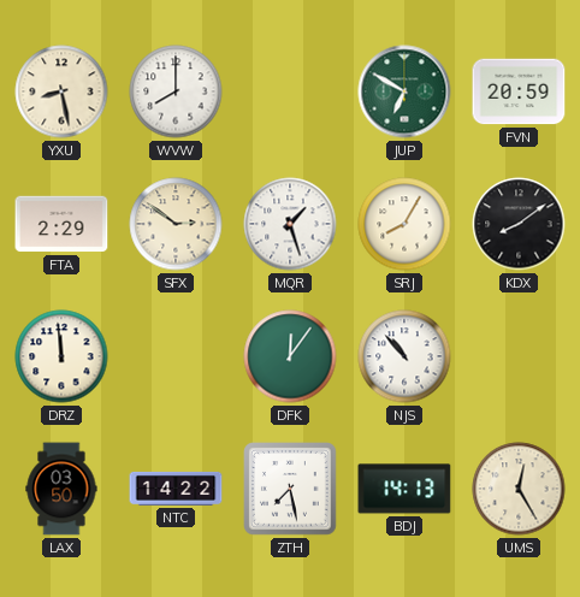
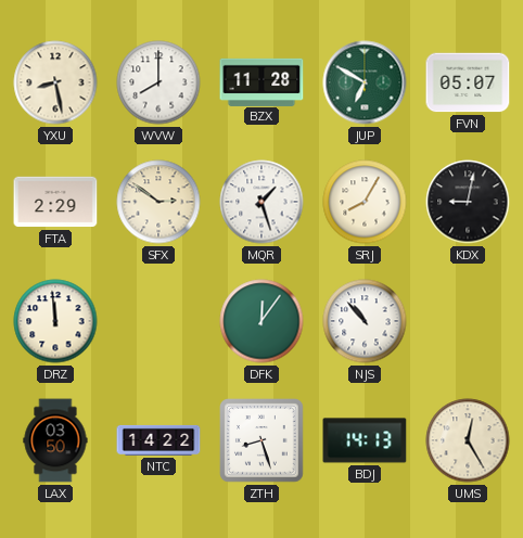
BZX: none -> 11:28 (261, 81)
FVN: 20:59 -> 05:07 (468, 82)
KDX: 8:09 -> 9:02 (468, 202)
ZTH: 7:28 -> 8:27 (263, 441)
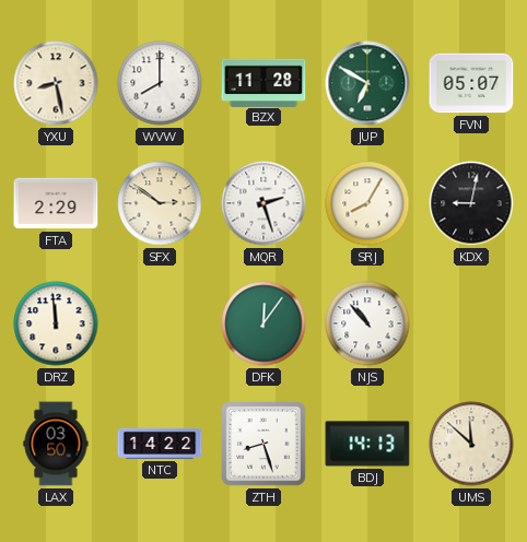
MQR: 1:27 -> 2:27 (263, 203)
UMS: 12:25 -> 11:52 (471, 444)
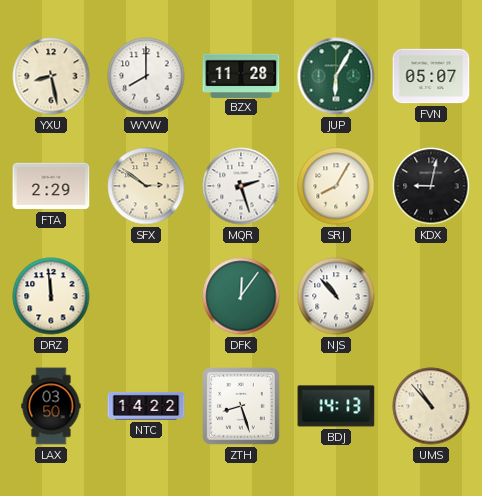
JUP: 6:50 -> 6:05 (336, 76)
UMS: 11:52 -> 10:53 (431, 406)
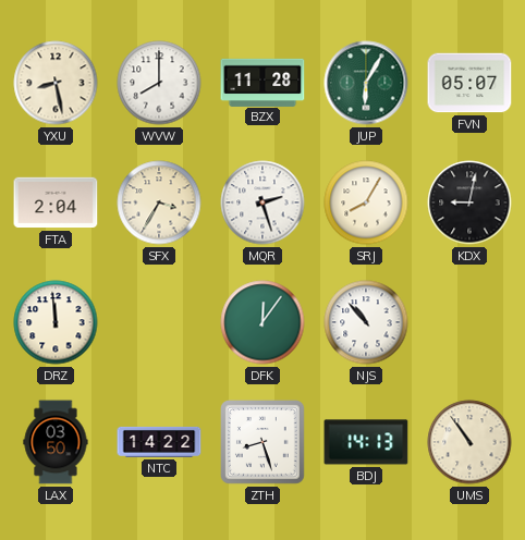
FTA: 2:29 -> 2:04 (56, 202)
SFX: 2:51 -> 3:35 (159, 202)
UMS: 10:53 -> 10:54 (469, 442)
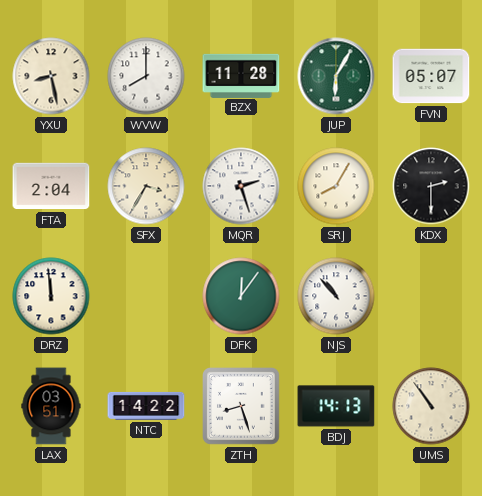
KDX: 9:02 -> 2:30 (431, 186)
LAX: 03:50 -> 03:51 (51, 406)
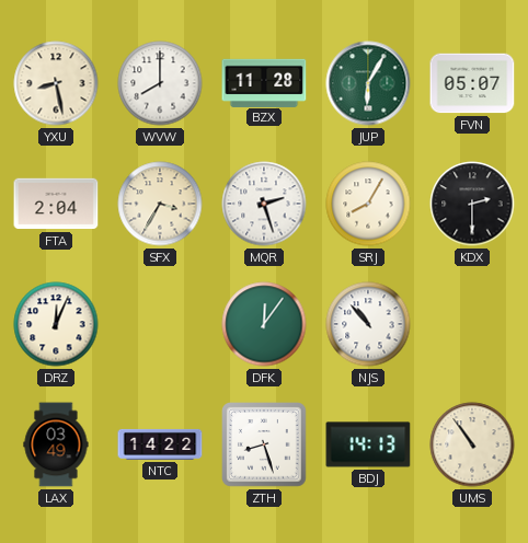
DRZ: 11:59 -> 12:04 (56, 324)
LAX: 03:51 -> 03:49 (56, 444)
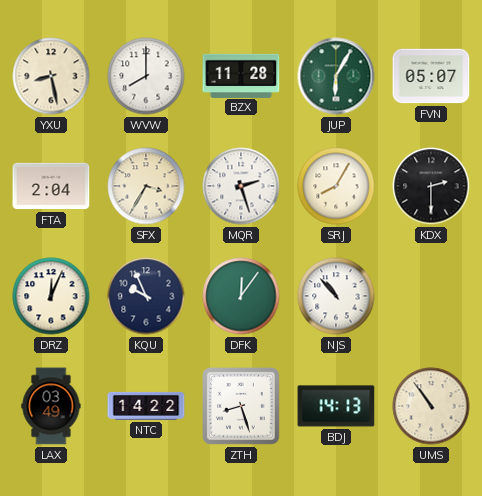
KQU: none -> 9:56 (146, 296)
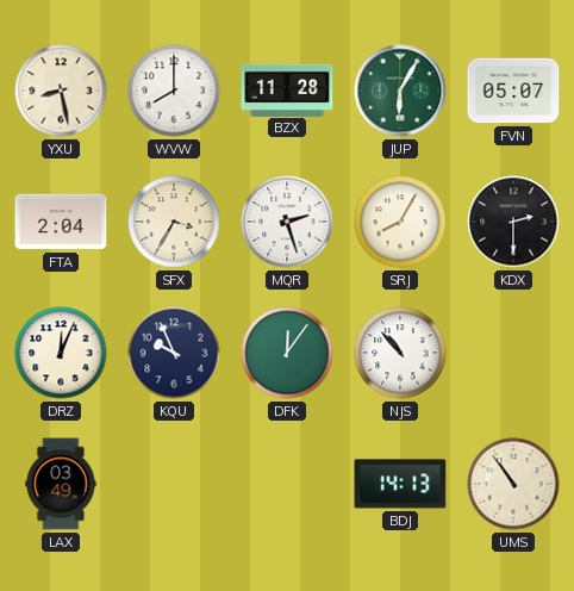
NTC: 14:22 -> none (146, 406)
ZTH: 8:27 -> none (242, 407)
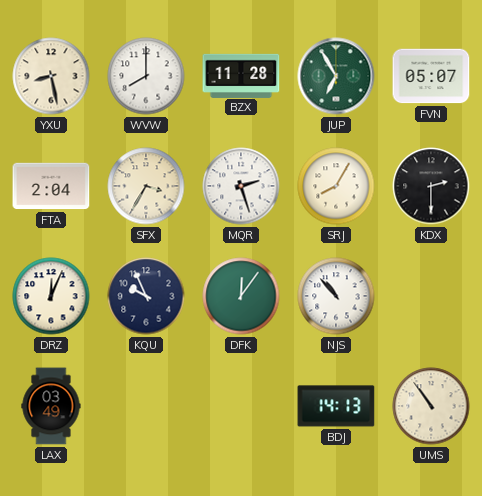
JUP: 6:05 -> 6:55 (336, 76)
